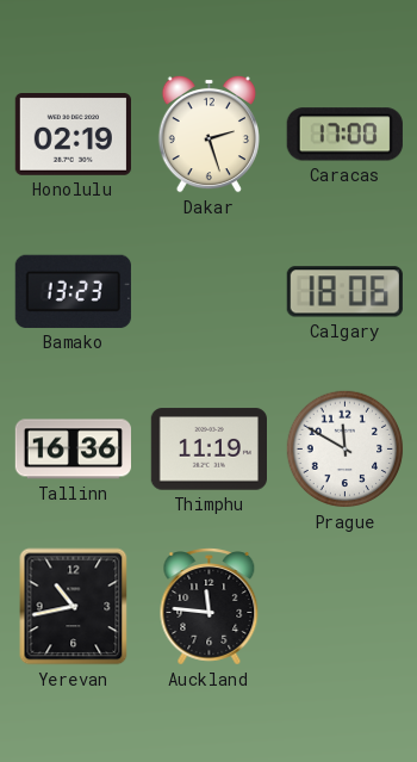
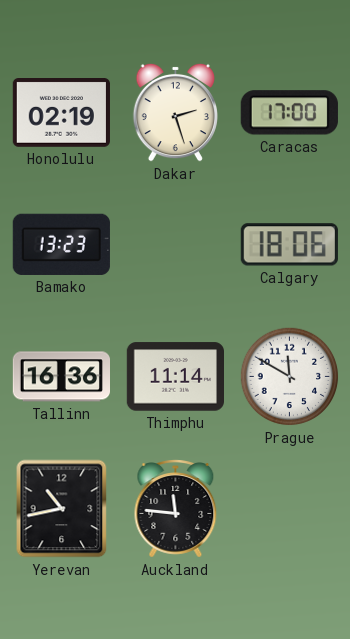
Thimphu: 11:19 -> 11:14 (175, 377)
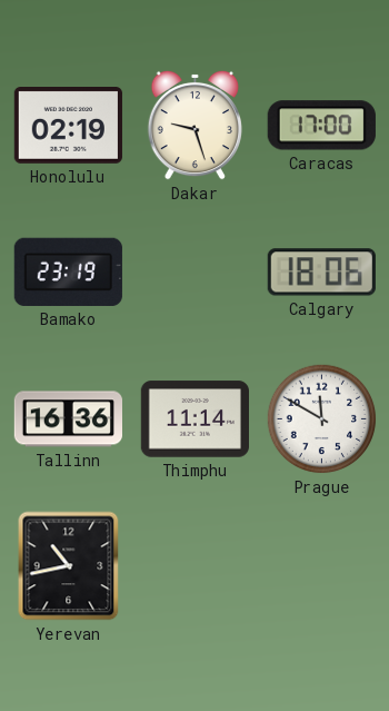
Dakar: 2:27 -> 9:27 (194, 125)
Bamako: 13:23 -> 23:19 (68, 271)
Auckland: 11:46 -> none (176, 509)
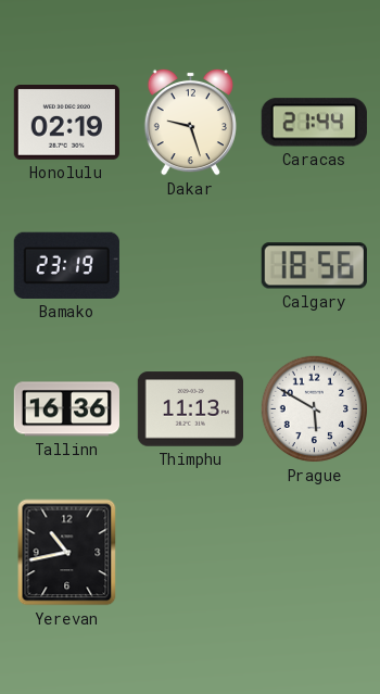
Caracas: 17:00 -> 21:44 (314, 123)
Calgary: 18:06 -> 18:56 (314, 266)
Thimphu: 11:14 -> 11:13 (190, 409)
Prague: 11:50 -> 5:50 (315, 409)
